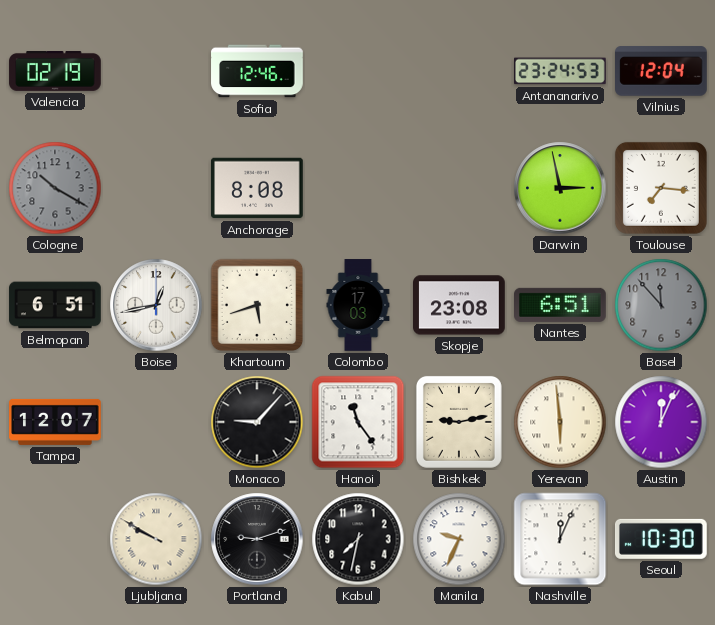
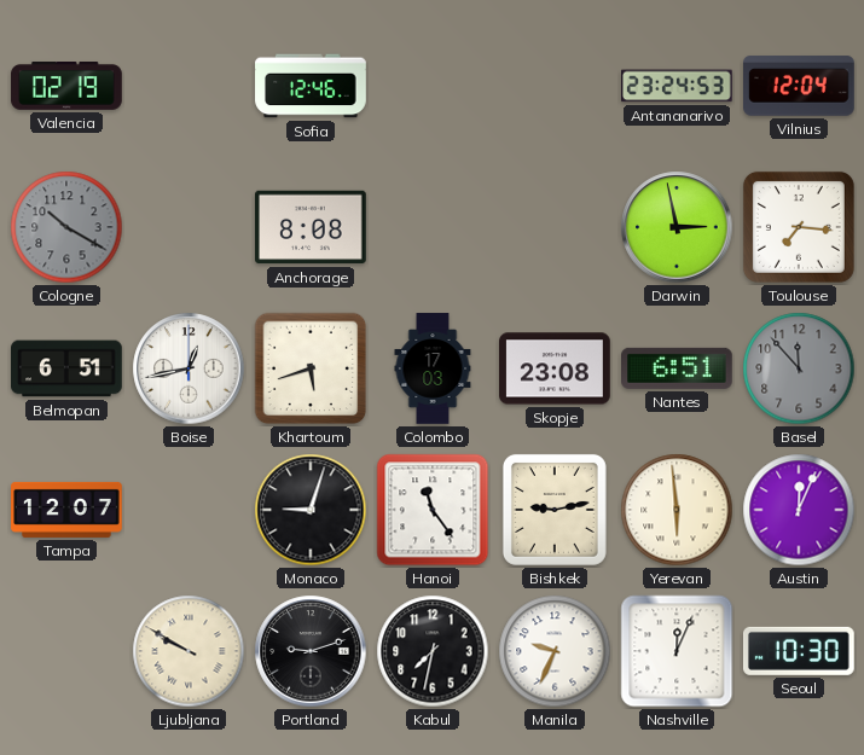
Monaco: 9:07 -> 9:03 (311, 510)
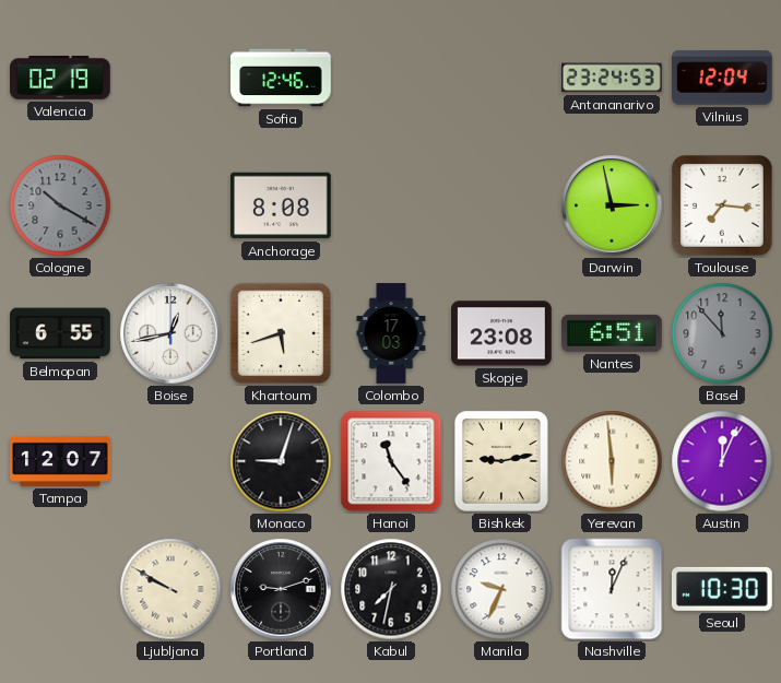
Belmopan: 6:51 -> 6:55 (60, 333)
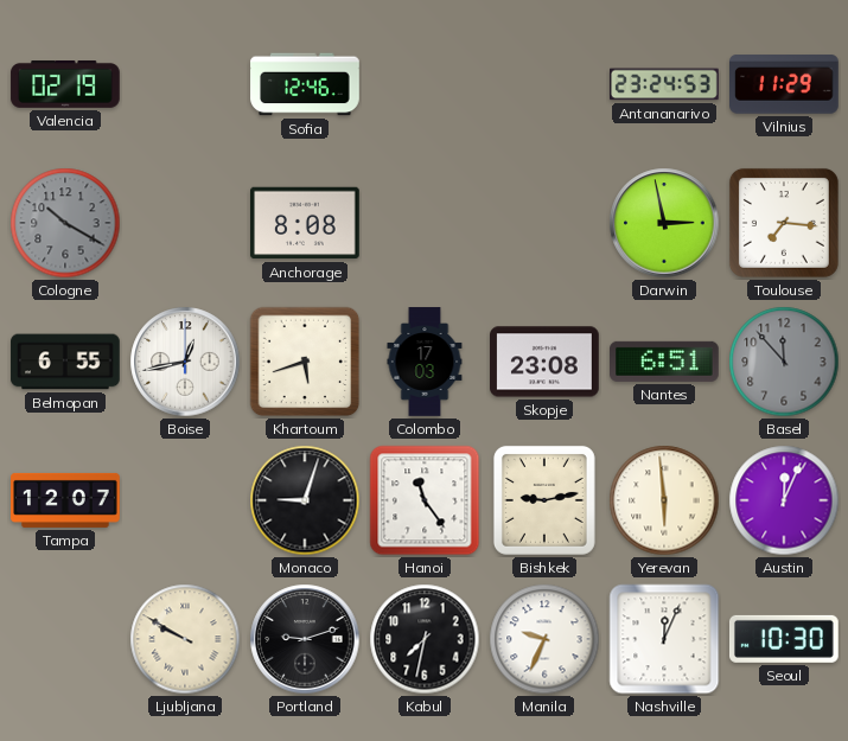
Vilnius: 12:04 -> 11:29 (785, 84)
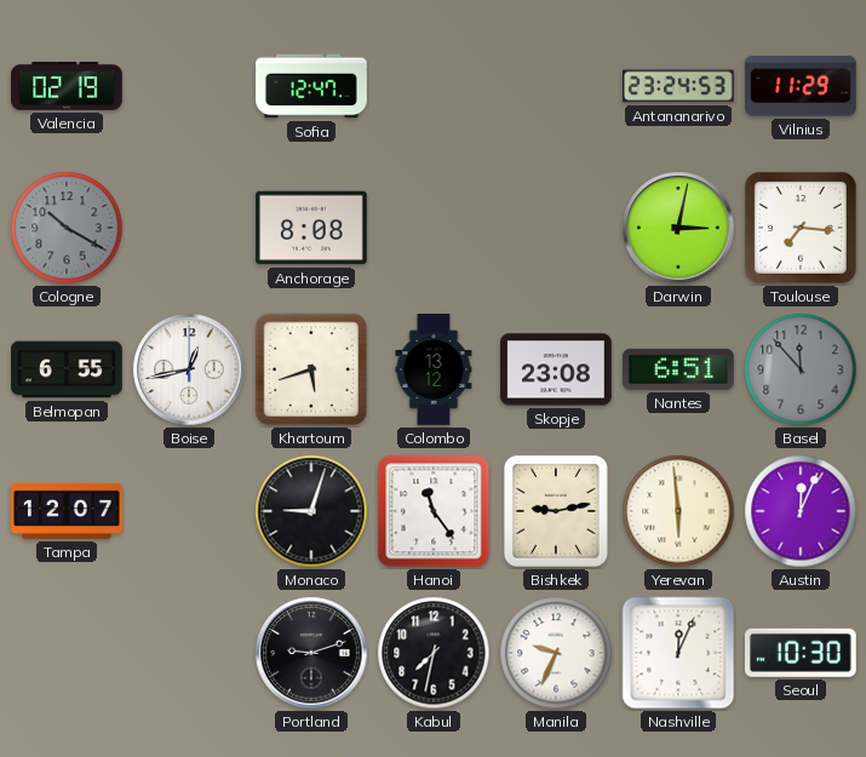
Sofia: 12:46 -> 12:47 (311, 86)
Darwin: 2:58 -> 3:02 (678, 228)
Colombo: 17:03 -> 13:12 (434, 369)
Ljubljana: 9:50 -> none (185, 639)
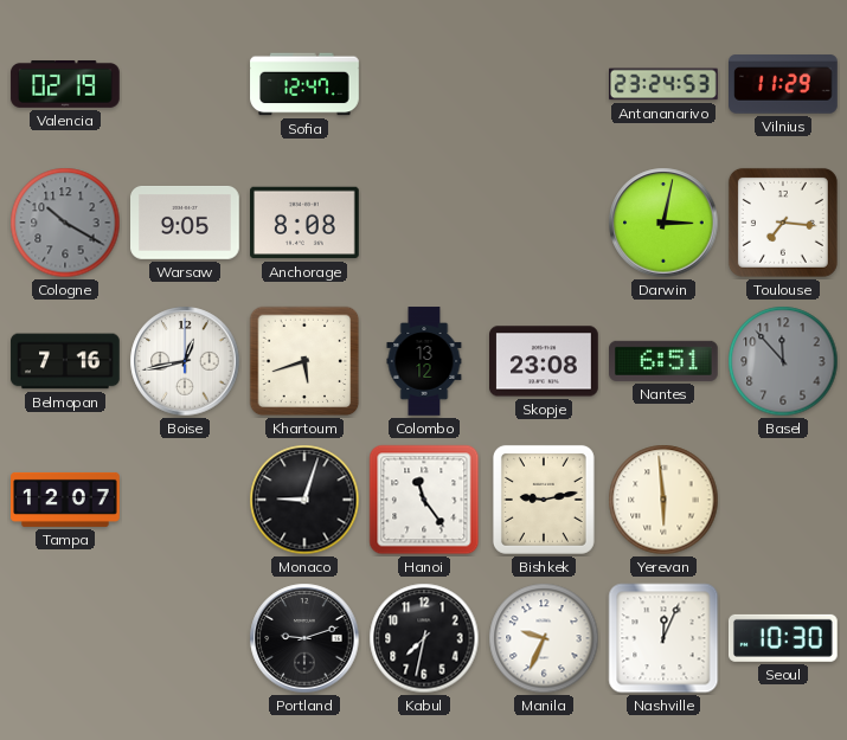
Warsaw: none -> 9:05 (185, 223)
Belmopan: 6:55 -> 7:16 (65, 361)
Austin: 12:04 -> none (801, 511)
